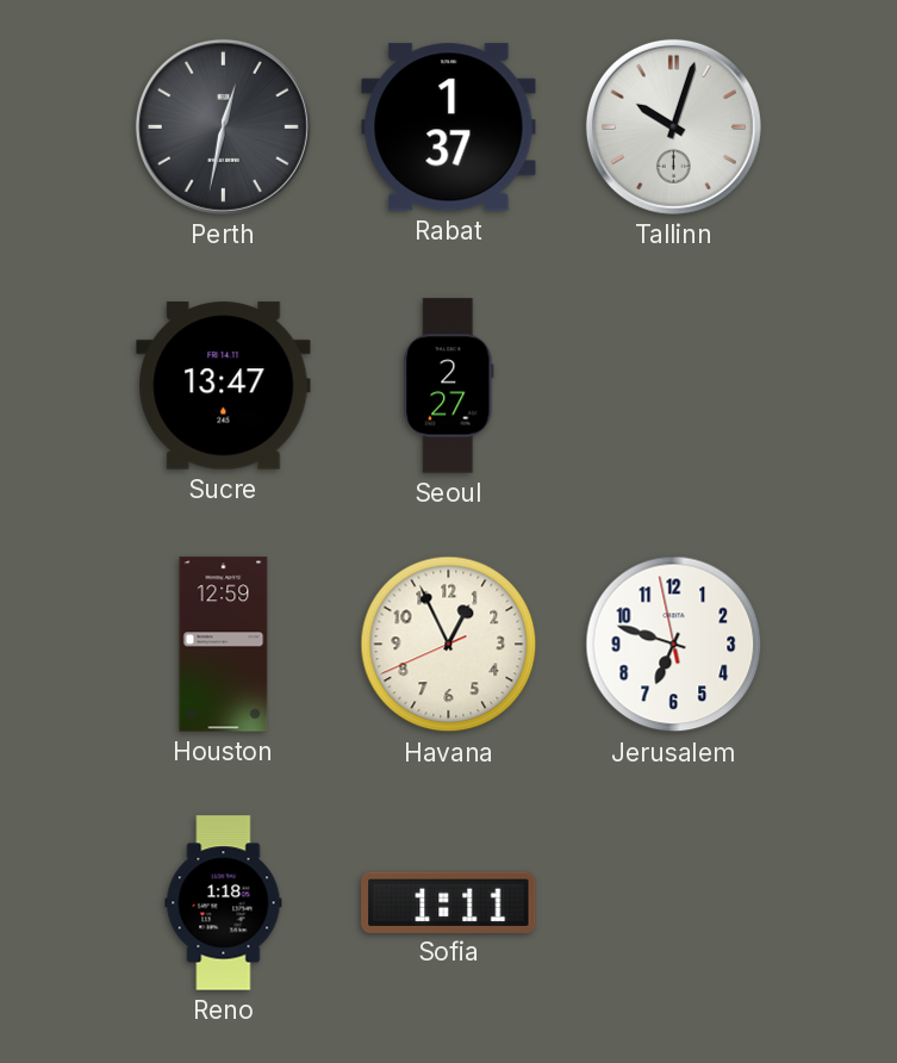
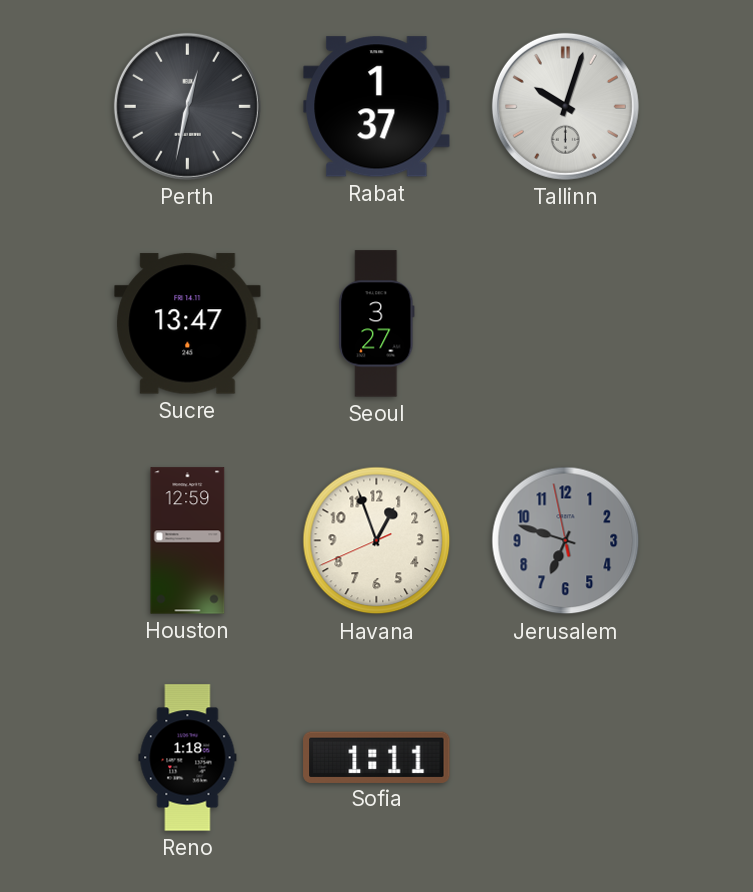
Seoul: 2:27 -> 3:27 (377, 324)
Havana: 12:55 -> 12:56 (377, 541)
Jerusalem dial: white -> grey (566, 541)
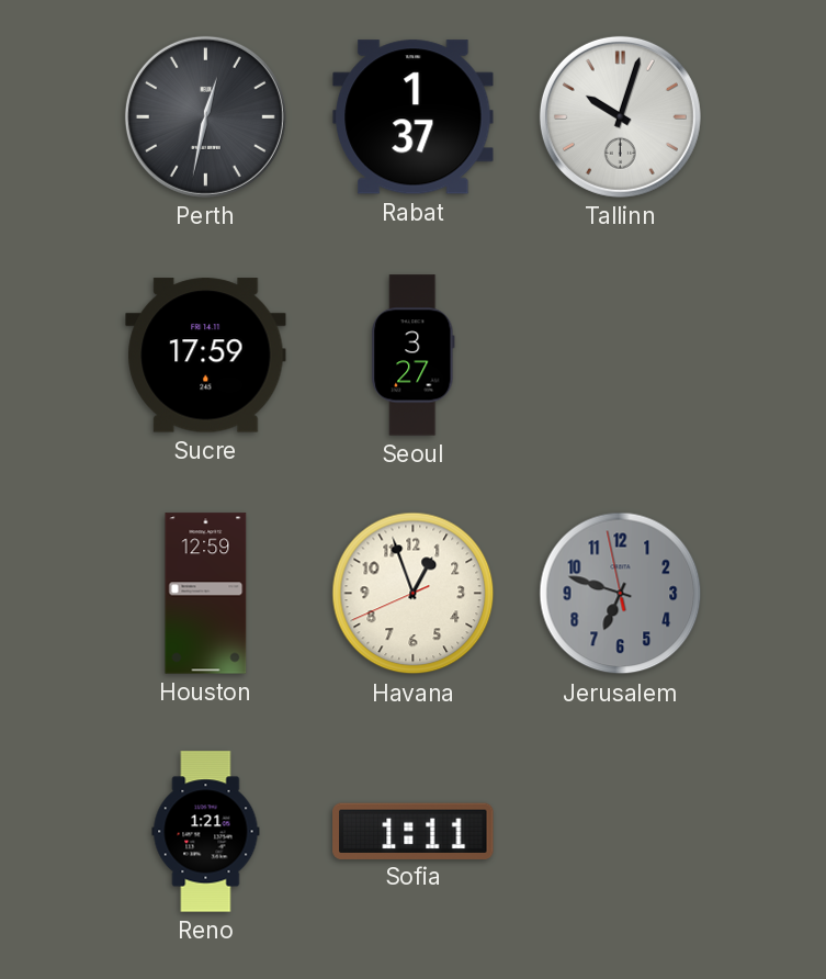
Sucre: 13:47 -> 17:59 (206, 356)
Reno: 1:18 -> 1:21 (206, 832)
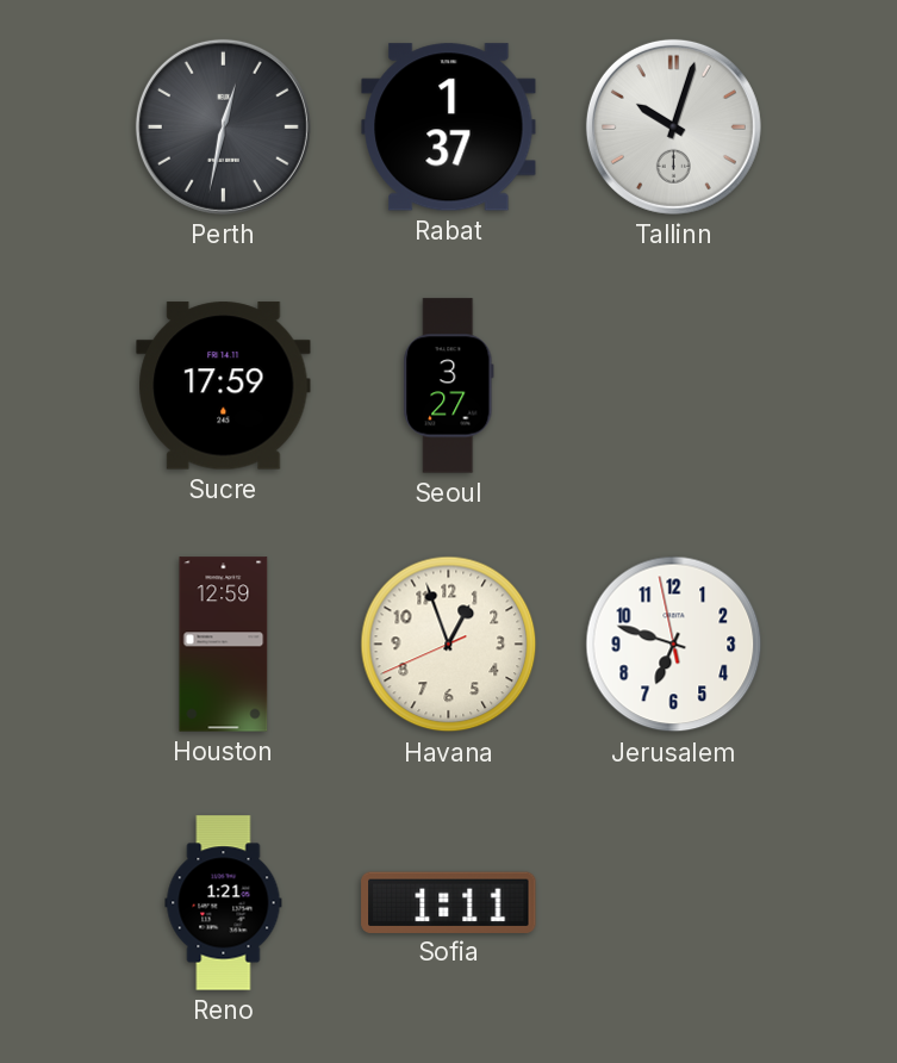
Jerusalem dial: grey -> white (674, 645)
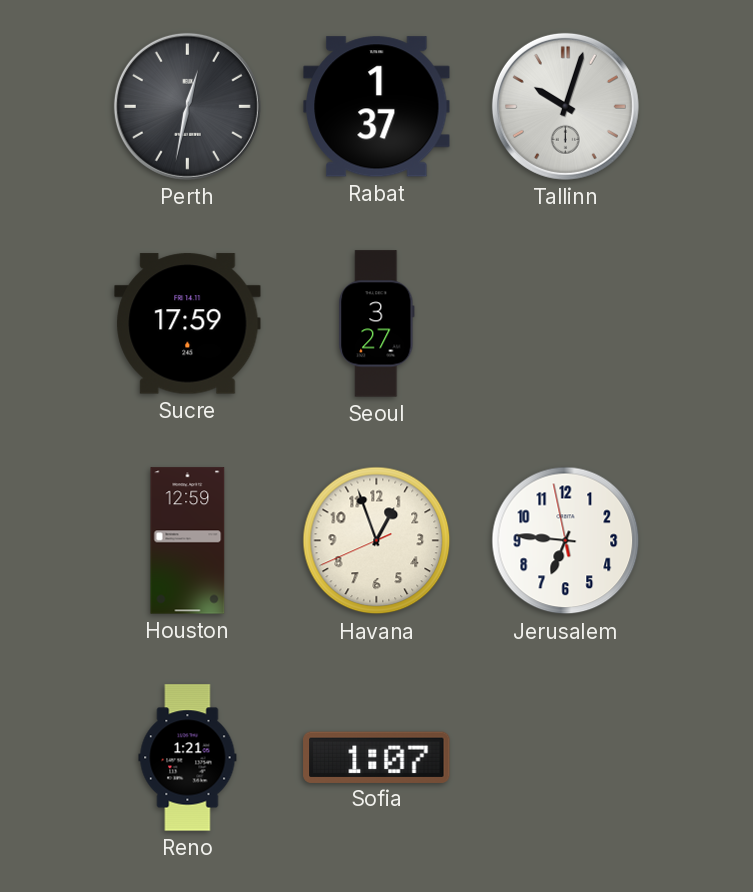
Jerusalem: 6:47 -> 6:45 (566, 541)
Sofia: 1:11 -> 1:07 (377, 757)
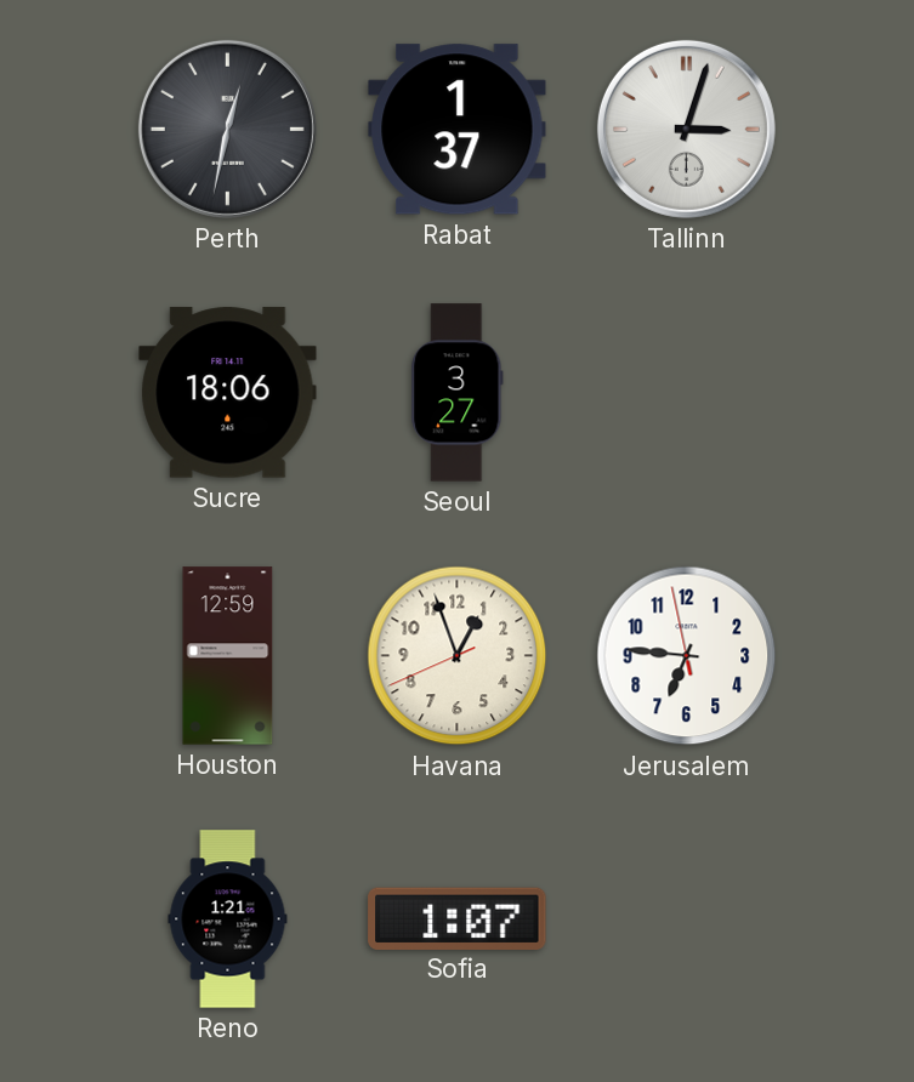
Tallinn: 10:03 -> 3:03 (686, 129)
Sucre: 17:59 -> 18:06 (228, 393)
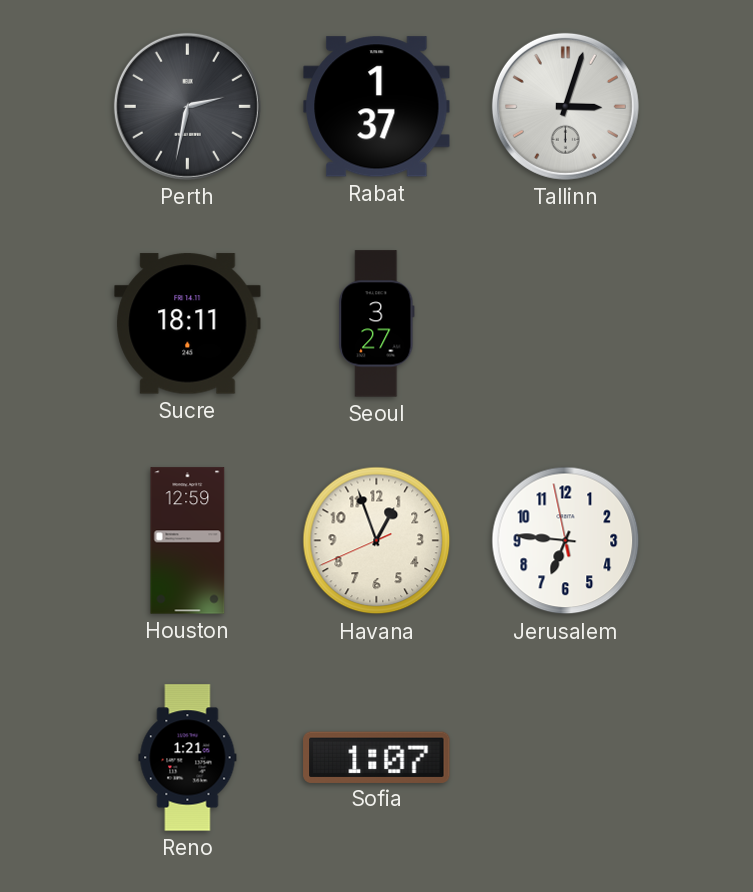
Perth: 12:32 -> 2:32 (187, 106)
Sucre: 18:06 -> 18:11 (188, 324)
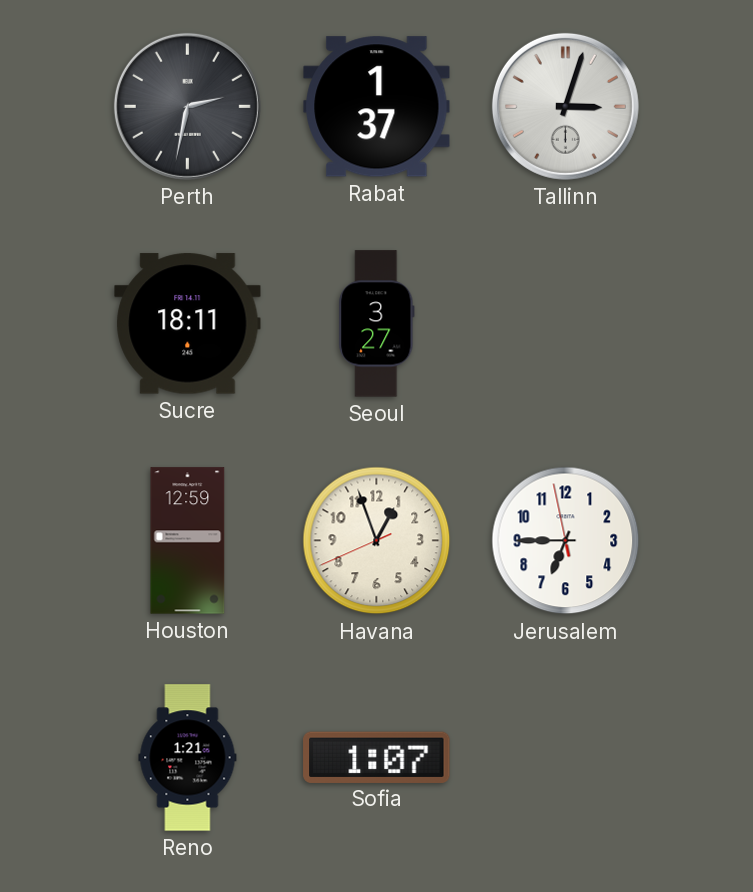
Jerusalem: 6:45 -> 6:44 (566, 541)
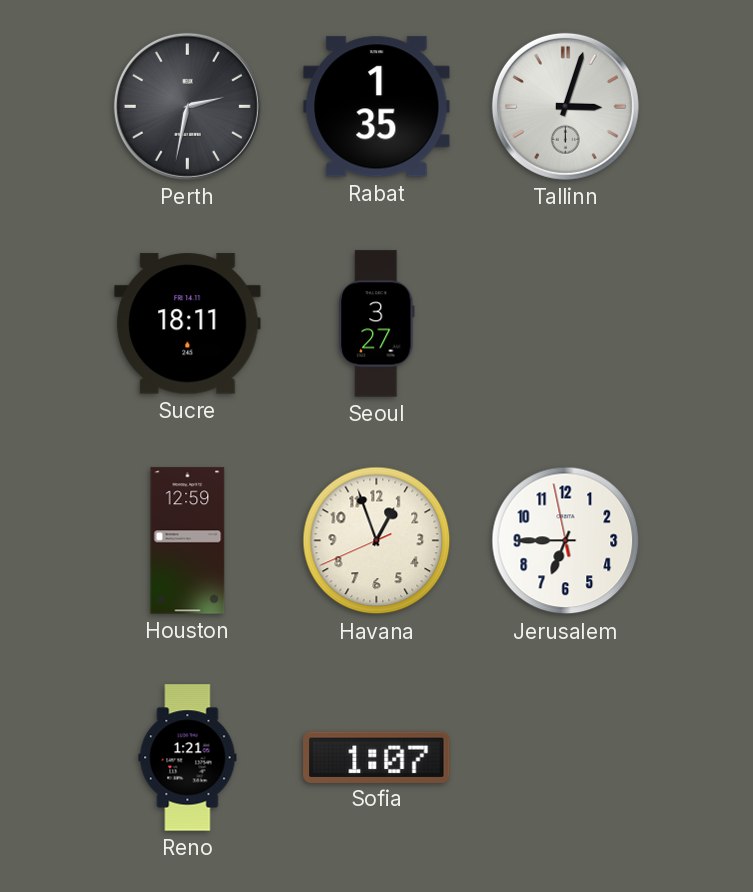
Rabat: 1:37 -> 1:35 (377, 107)
